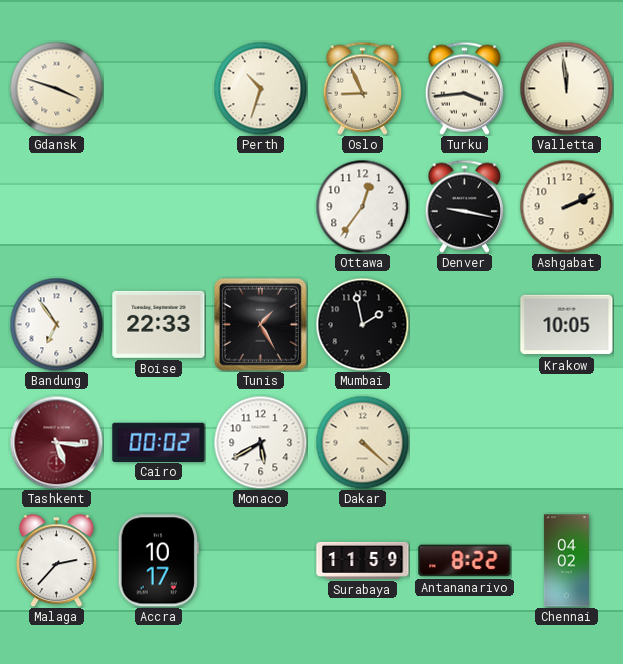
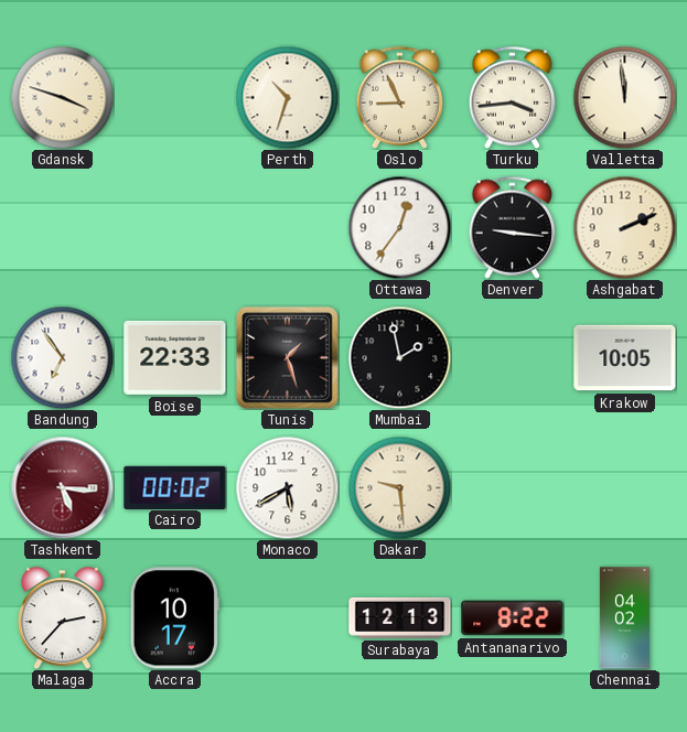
Denver: 9:17 -> 9:16 (513, 227)
Tunis: 1:25 -> 1:27 (287, 357)
Dakar: 4:22 -> 9:29 (399, 487)
Surabaya: 11:59 -> 12:13 (400, 617)
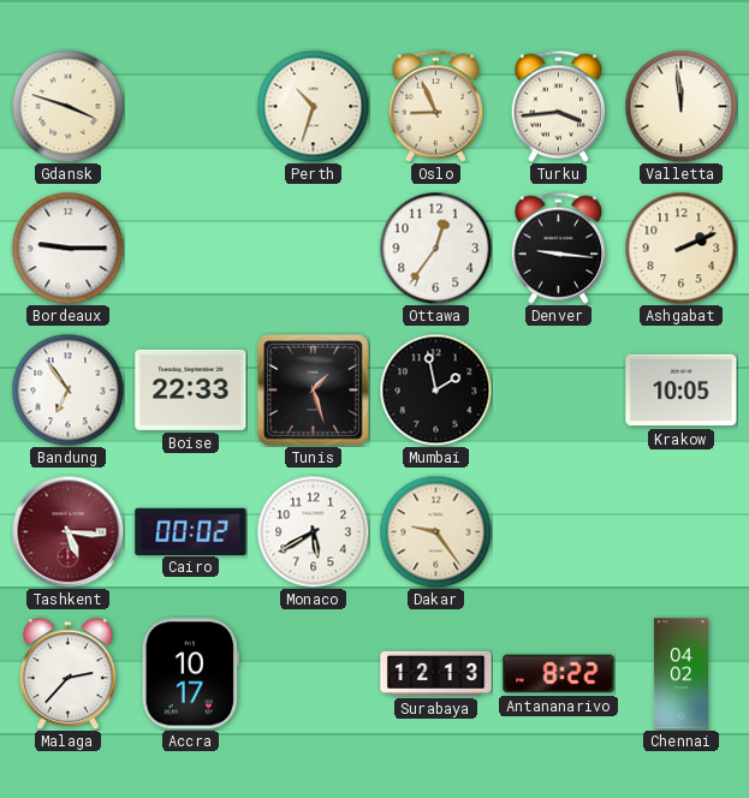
Bordeaux: none -> 9:15 (67, 248)
Dakar: 9:29 -> 9:24 (435, 531)
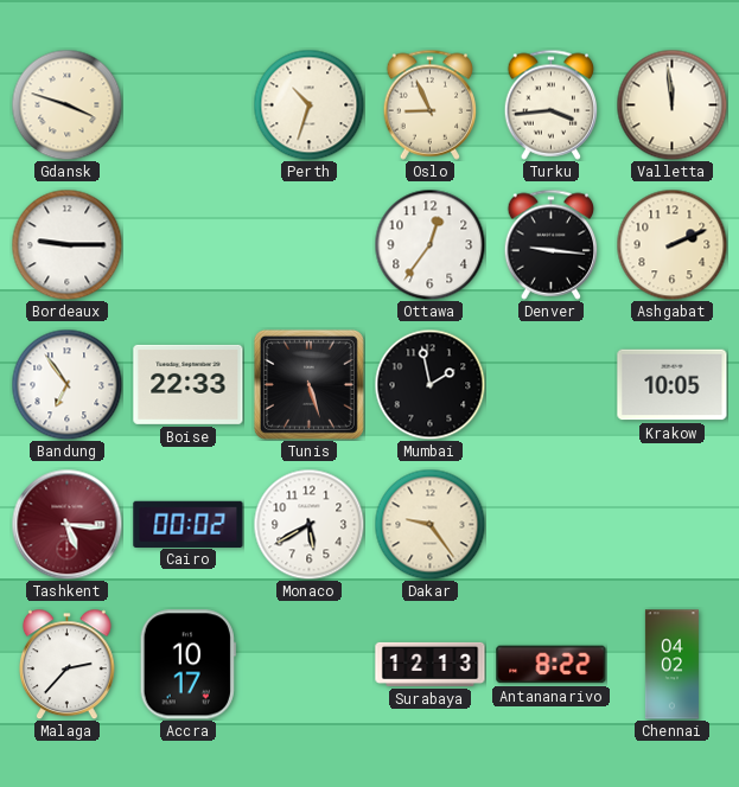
Tunis: 1:27 -> 5:27 (308, 384)
